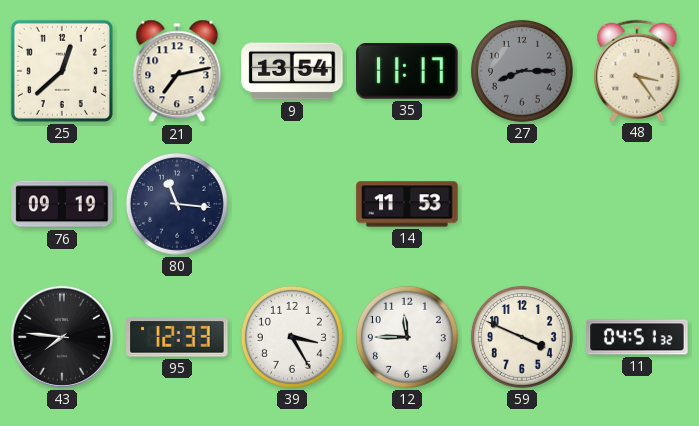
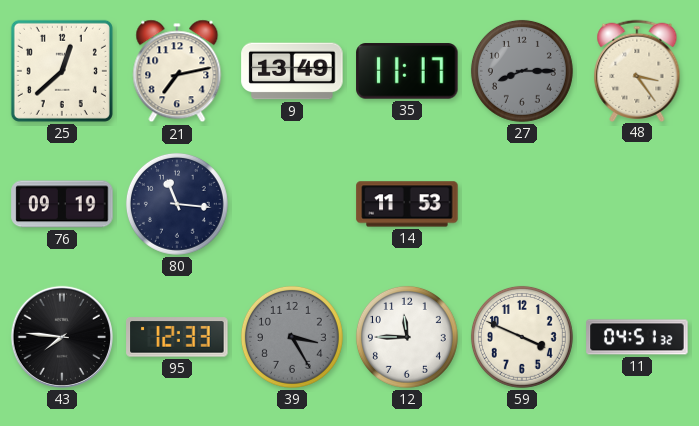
9: 13:54 -> 13:49 (292, 71)
39 dial: white -> grey (292, 337)
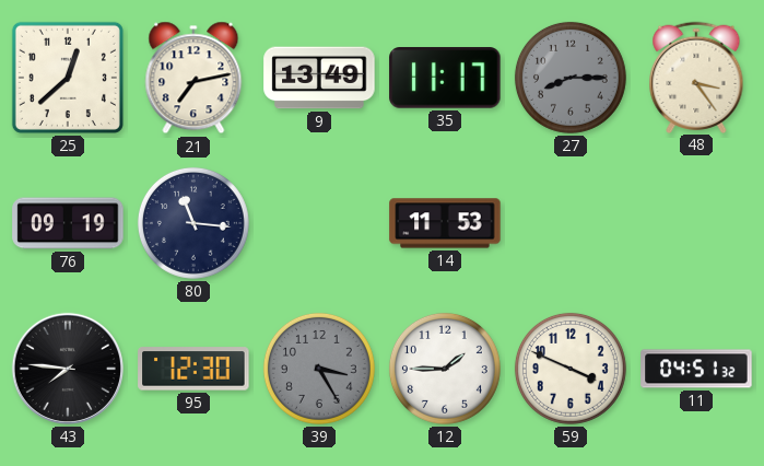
95: 12:33 -> 12:30 (193, 369)
12: 11:45 -> 1:45 (445, 369)
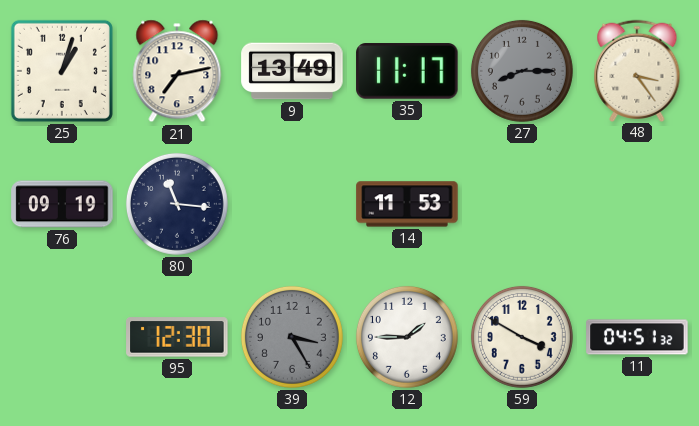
25: 12:38 -> 1:03 (62, 71)
43: 7:46 -> none (68, 369)
59: 3:49 -> 3:50 (522, 337)
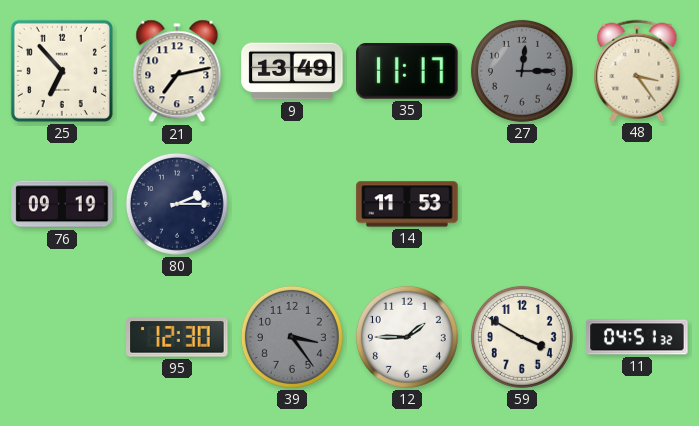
25: 1:03 -> 6:53 (62, 71)
27: 8:15 -> 12:15 (522, 71)
80: 11:16 -> 2:15 (177, 204)
39: 3:25 -> 3:24 (292, 337)
